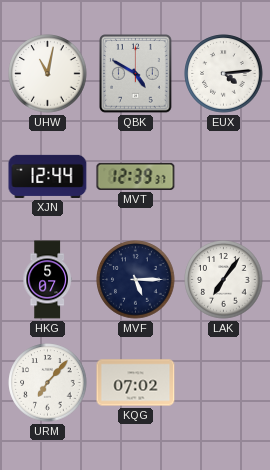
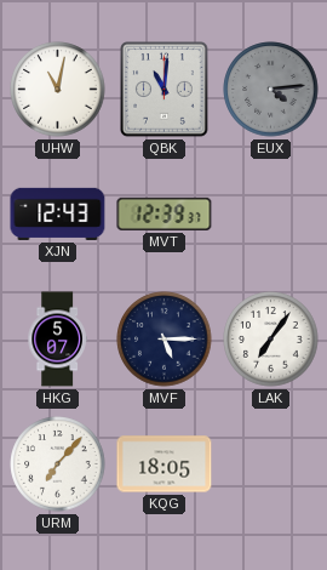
QBK: 4:50 -> 11:01 (165, 90)
EUX dial: white -> grey (271, 90)
XJN: 12:44 -> 12:43 (58, 213)
KQG: 07:02 -> 18:05 (165, 464)
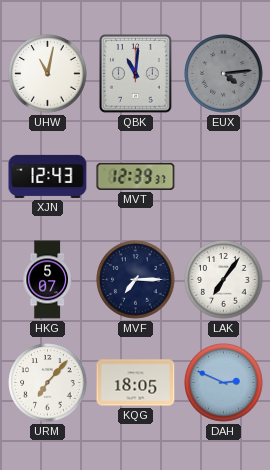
MVF: 5:15 -> 7:15 (136, 280)
DAH: none -> 2:49 (224, 383)
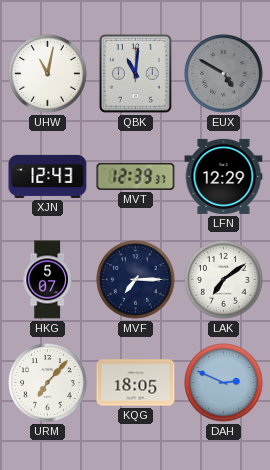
EUX: 4:14 -> 4:50 (224, 74)
LFN: none -> 12:29 (224, 176)
LAK: 7:06 -> 7:09 (224, 280)
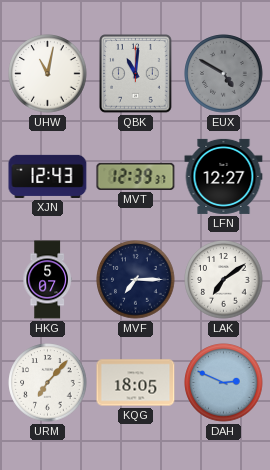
LFN: 12:29 -> 12:27 (224, 176)
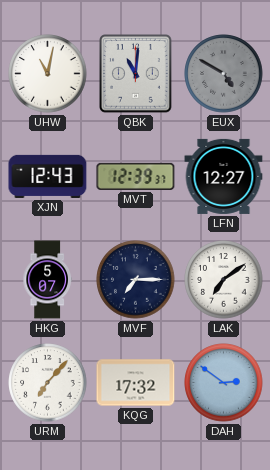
KQG: 18:05 -> 17:32 (136, 383)
DAH: 2:49 -> 2:51 (224, 383)
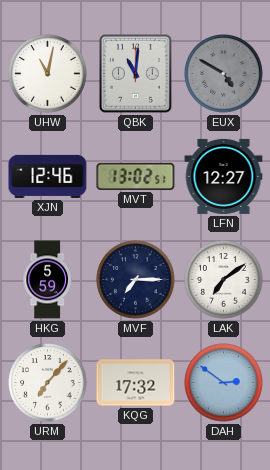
XJN: 12:43 -> 12:46 (48, 176)
MVT: 12:39 -> 13:02 (136, 176)
HKG: 5:07 -> 5:59 (47, 280)
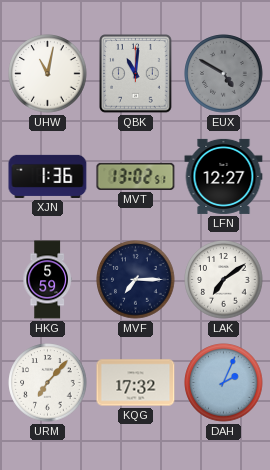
XJN: 12:46 -> 1:36 (48, 176)
DAH: 2:51 -> 2:04 (224, 383)
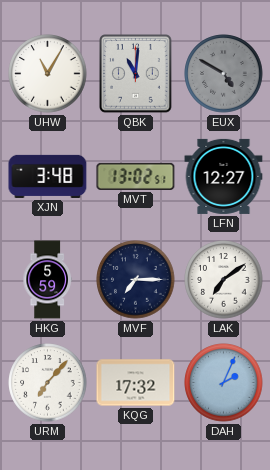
UHW: 11:02 -> 11:05 (48, 74)
XJN: 1:36 -> 3:48 (48, 176)
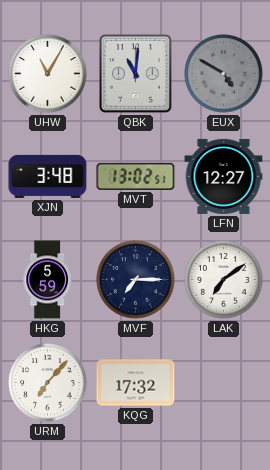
DAH: 2:04 -> none (224, 383)
